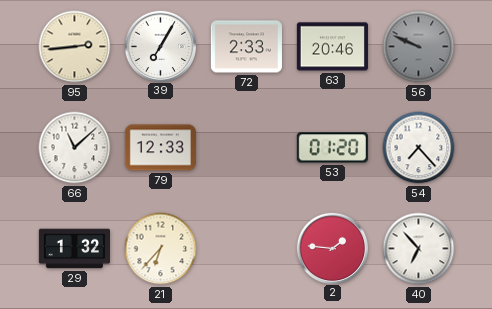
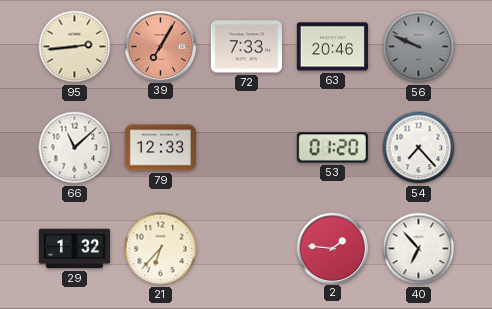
39 dial: white -> salmon (160, 46)
72: 2:33 -> 7:33 (246, 47)
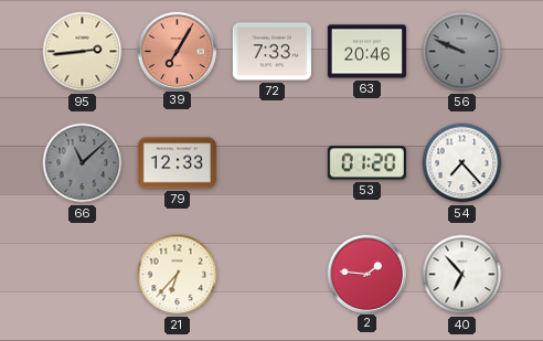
66 dial: white -> grey (83, 163)
29: 1:32 -> none (74, 249)
